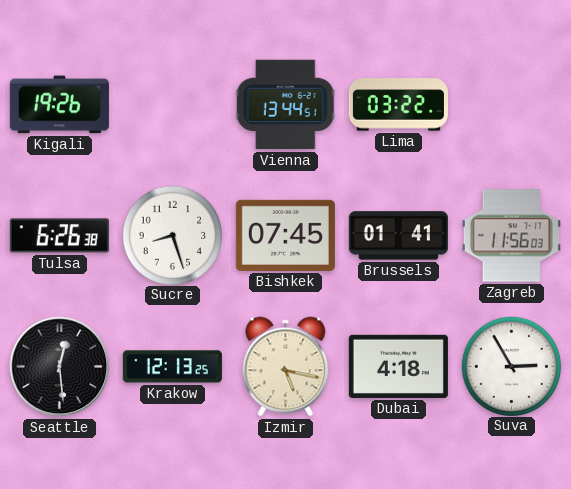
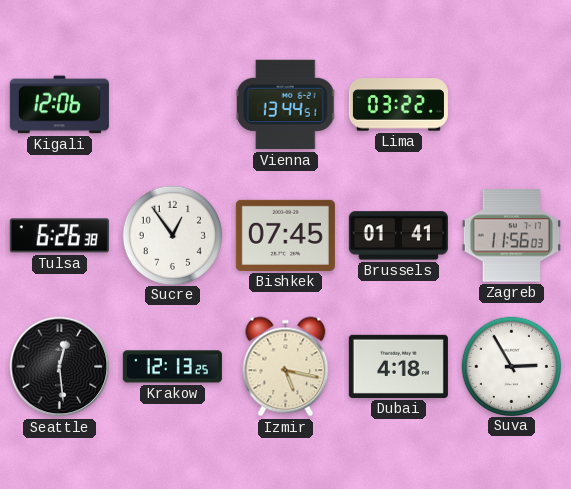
Kigali: 19:26 -> 12:06 (59, 105)
Sucre: 8:27 -> 12:54 (172, 235)
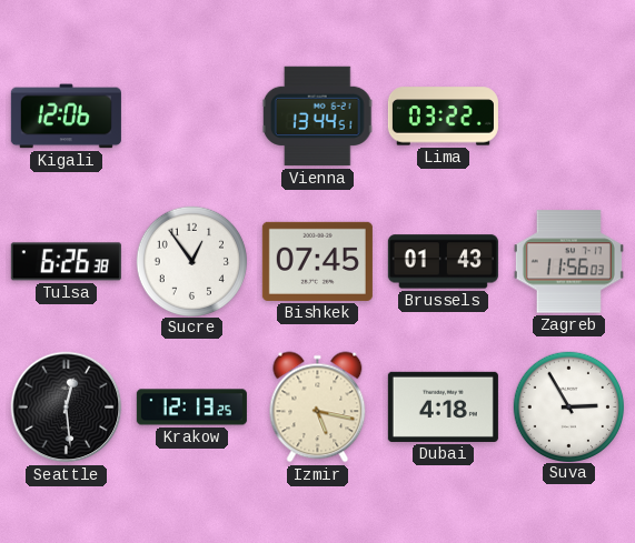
Brussels: 01:41 -> 01:43 (443, 262)
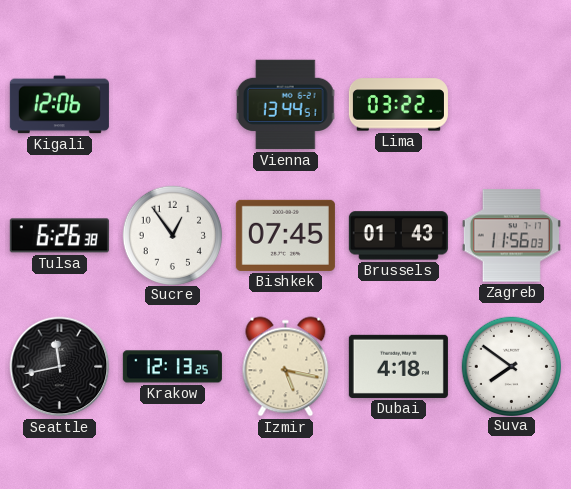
Seattle: 12:29 -> 11:43 (60, 367)
Suva: 2:55 -> 7:51 (511, 366)
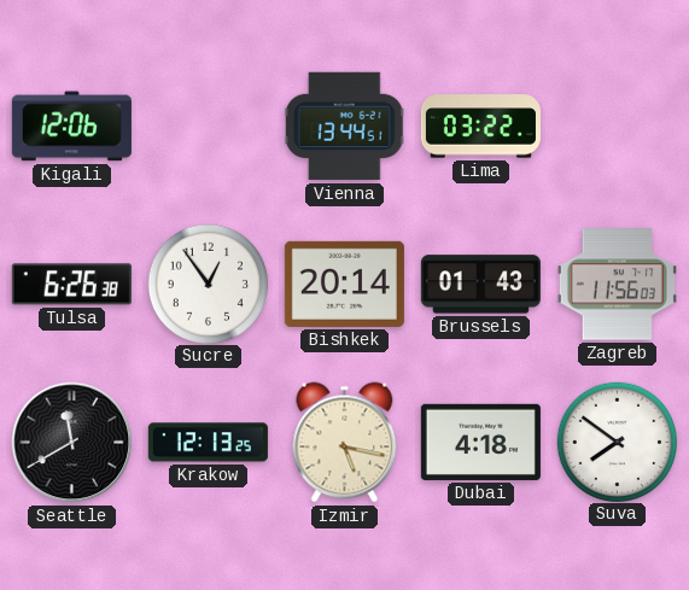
Bishkek: 07:45 -> 20:14 (344, 284)
Seattle: 11:43 -> 11:40 (72, 443)
